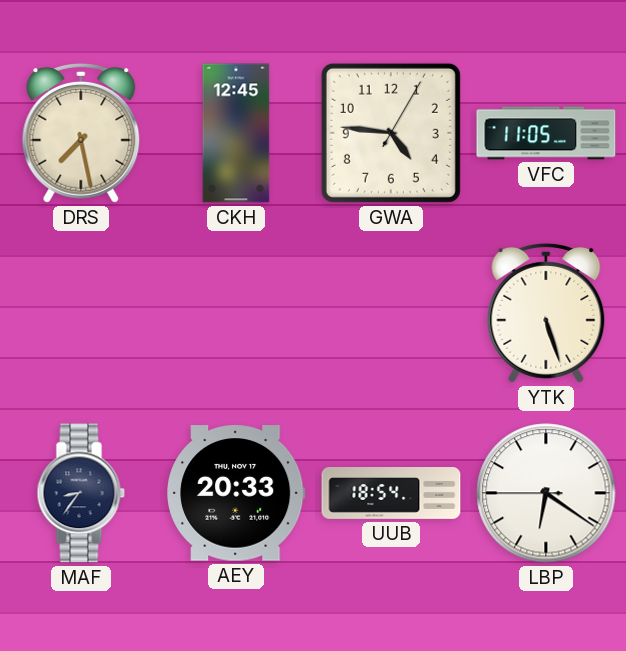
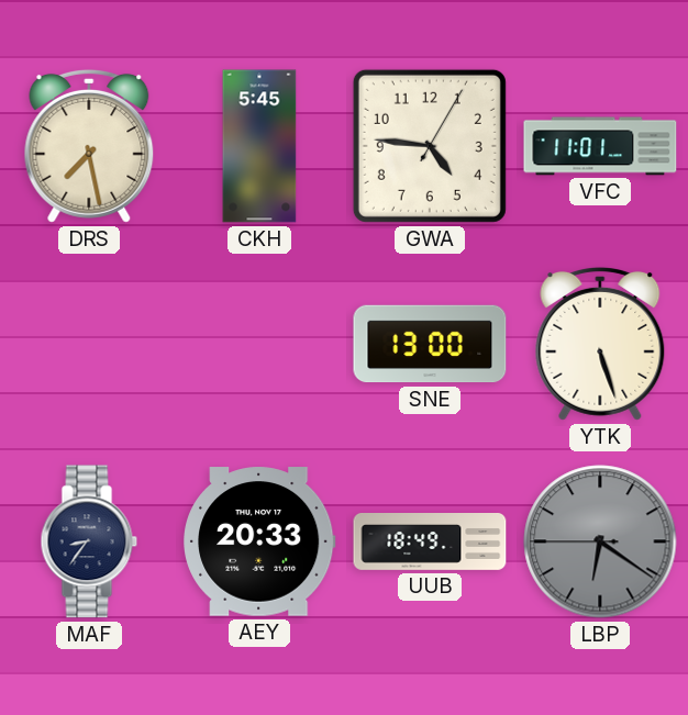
CKH: 12:45 -> 5:45 (259, 146)
VFC: 11:05 -> 11:01 (600, 146)
SNE: none -> 13:00 (430, 344)
UUB: 18:54 -> 18:49 (430, 543)
LBP dial: white -> grey (600, 541)
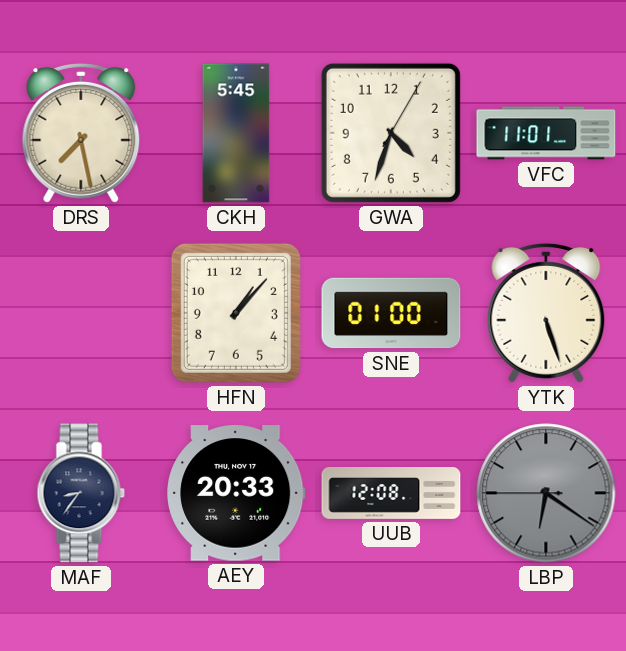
GWA: 4:46 -> 4:33 (391, 133)
HFN: none -> 1:07 (236, 313)
SNE: 13:00 -> 01:00 (391, 313)
UUB: 18:49 -> 12:08 (391, 494)
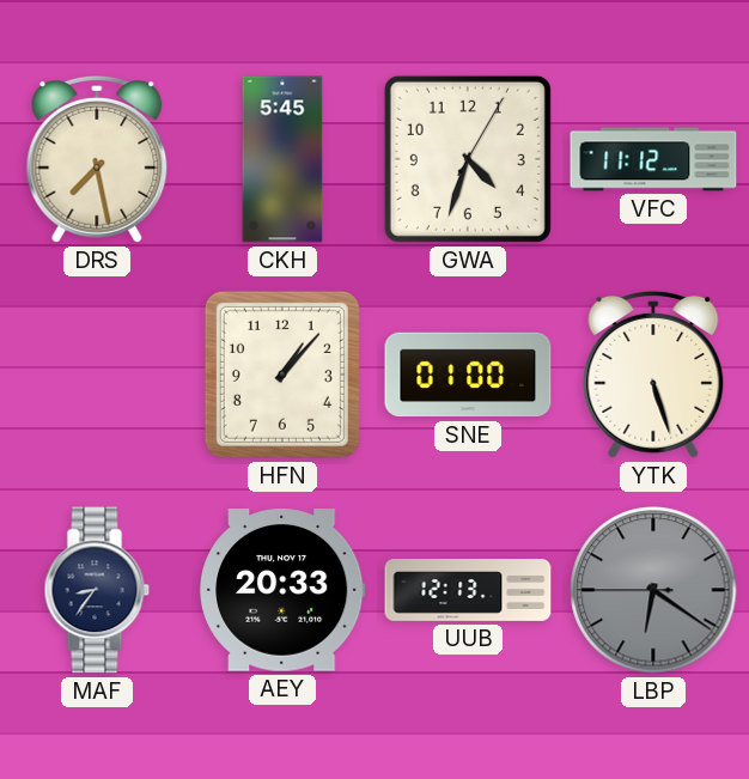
VFC: 11:01 -> 11:12 (653, 159)
UUB: 12:08 -> 12:13 (468, 591)
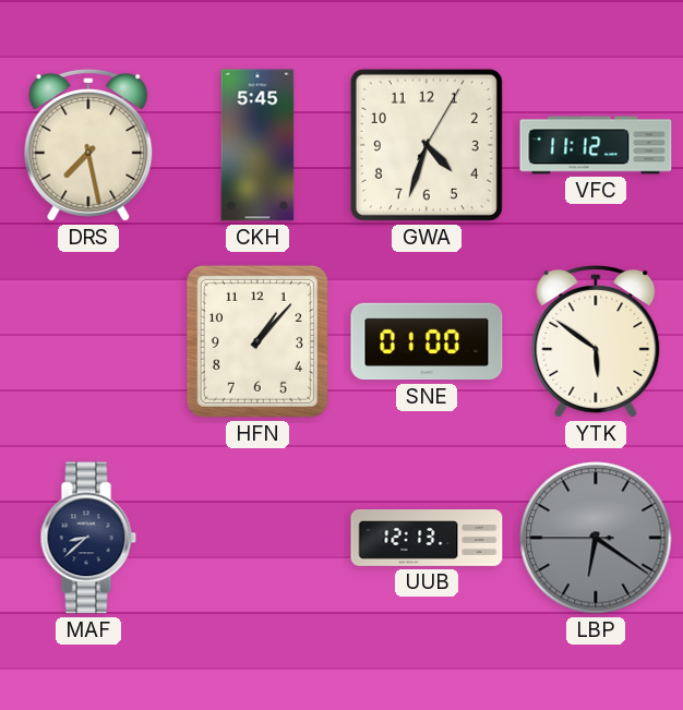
YTK: 5:27 -> 5:51 (596, 341)
MAF: 8:36 -> 8:38 (88, 538)
AEY: 20:33 -> none (282, 590)
